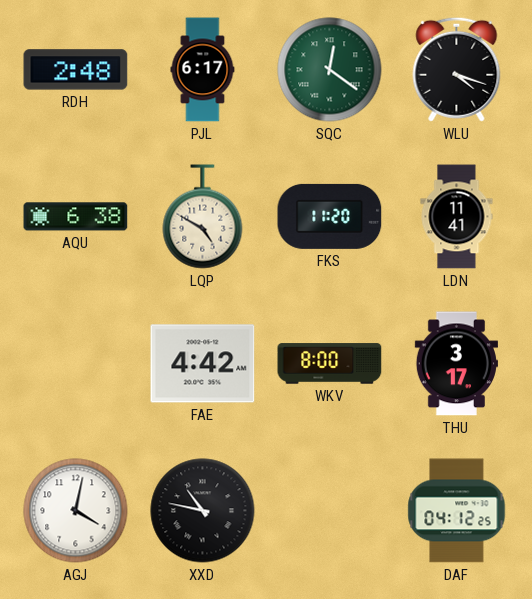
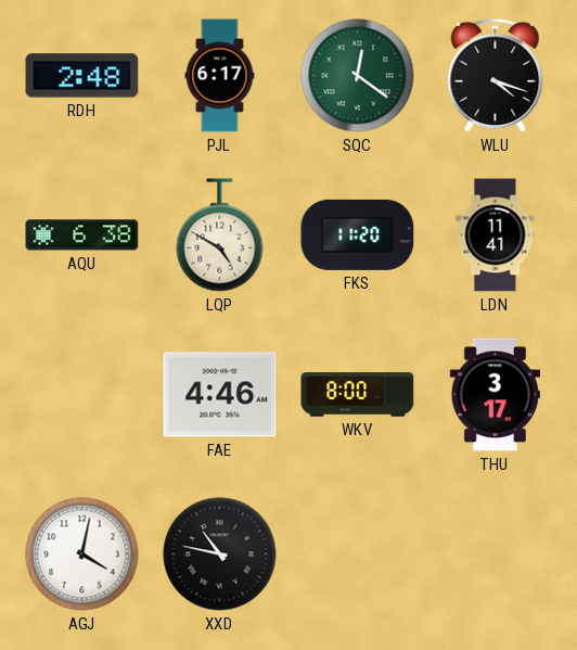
FAE: 4:42 -> 4:46 (220, 395)
DAF: 04:12 -> none (457, 511)
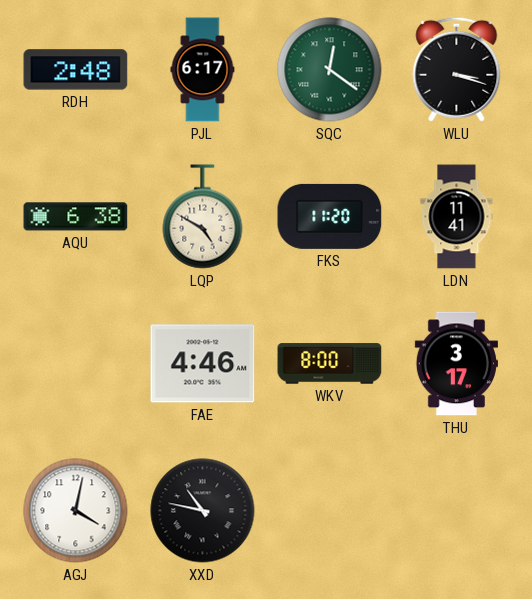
WLU: 4:18 -> 3:18 (457, 69)
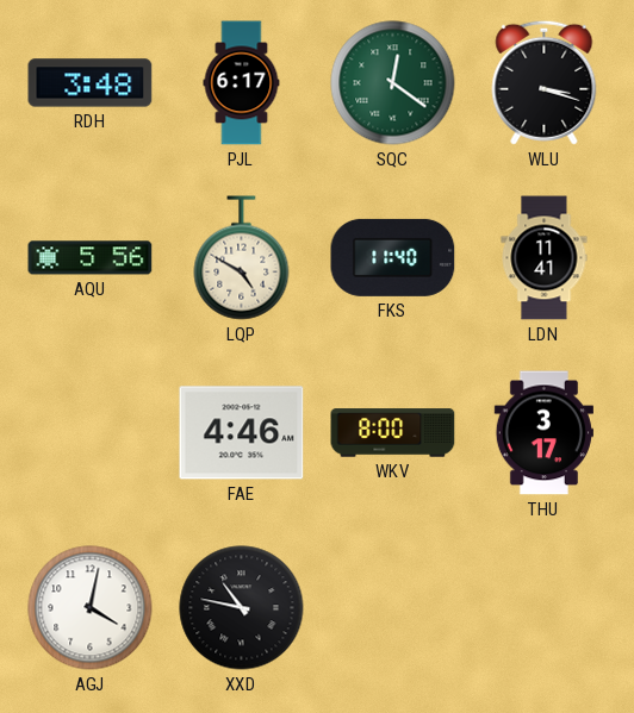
RDH: 2:48 -> 3:48 (91, 83)
AQU: 6:38 -> 5:56 (91, 258)
FKS: 11:20 -> 11:40 (393, 257)
